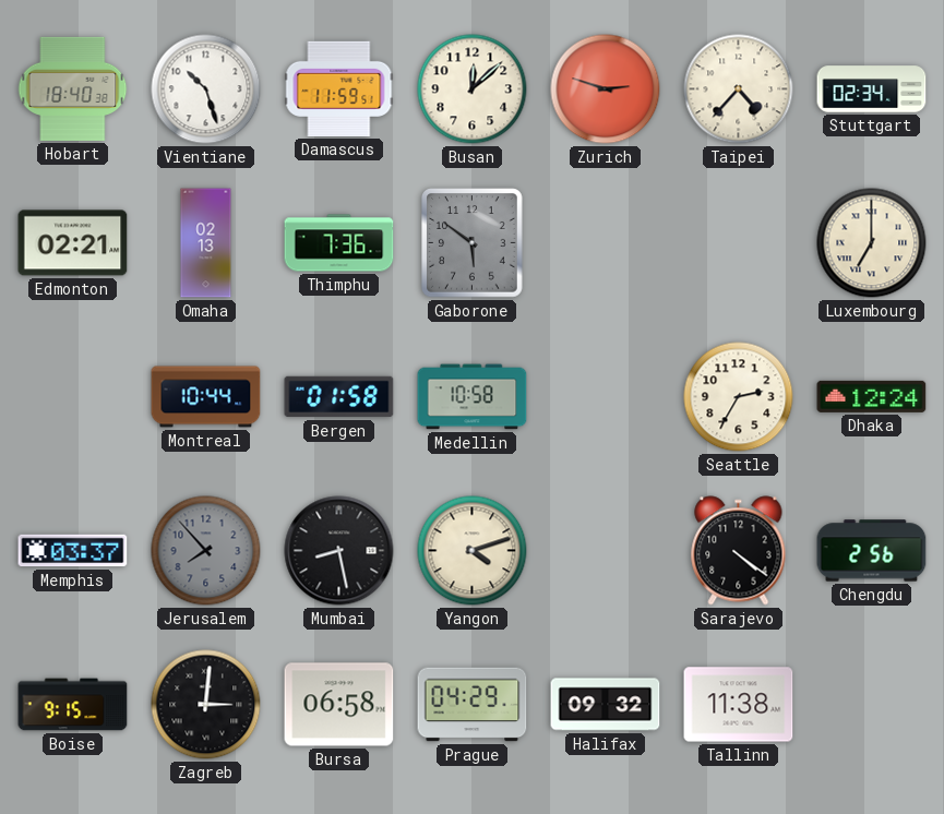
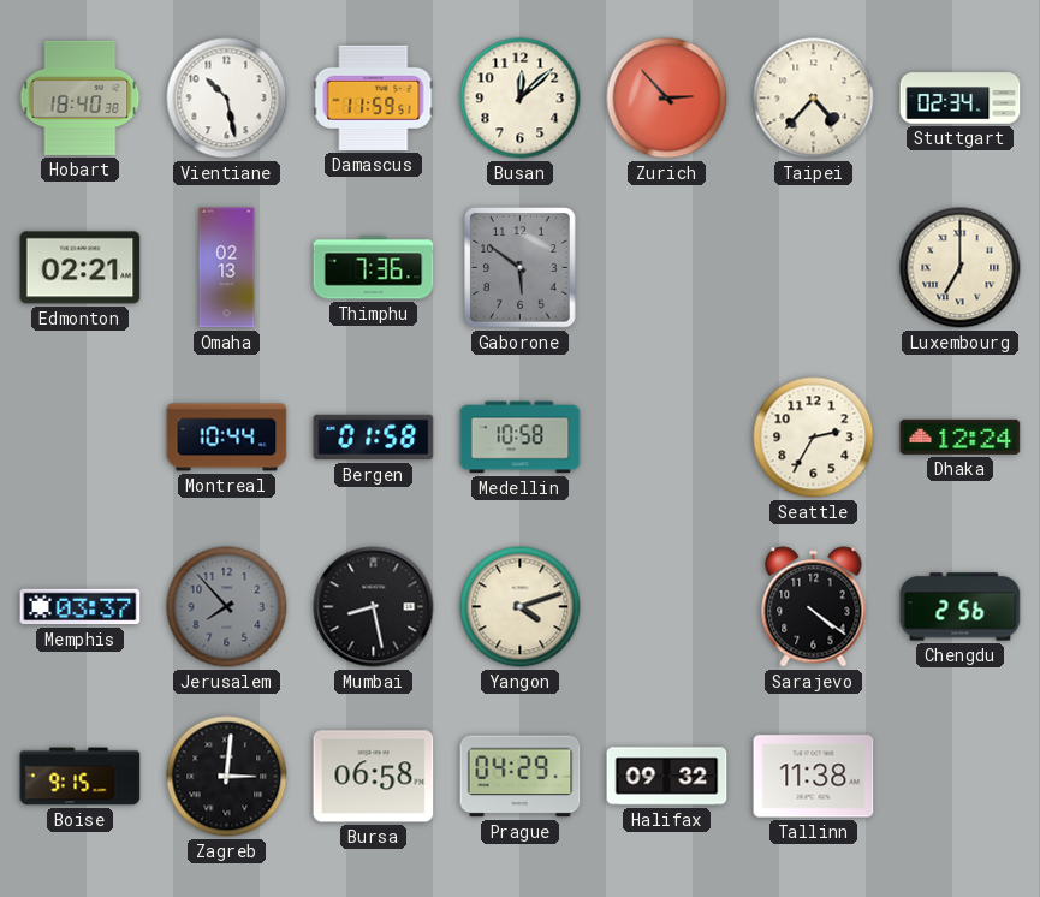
Vientiane: 10:27 -> 10:28 (227, 99)
Zurich: 2:48 -> 2:53 (667, 99)
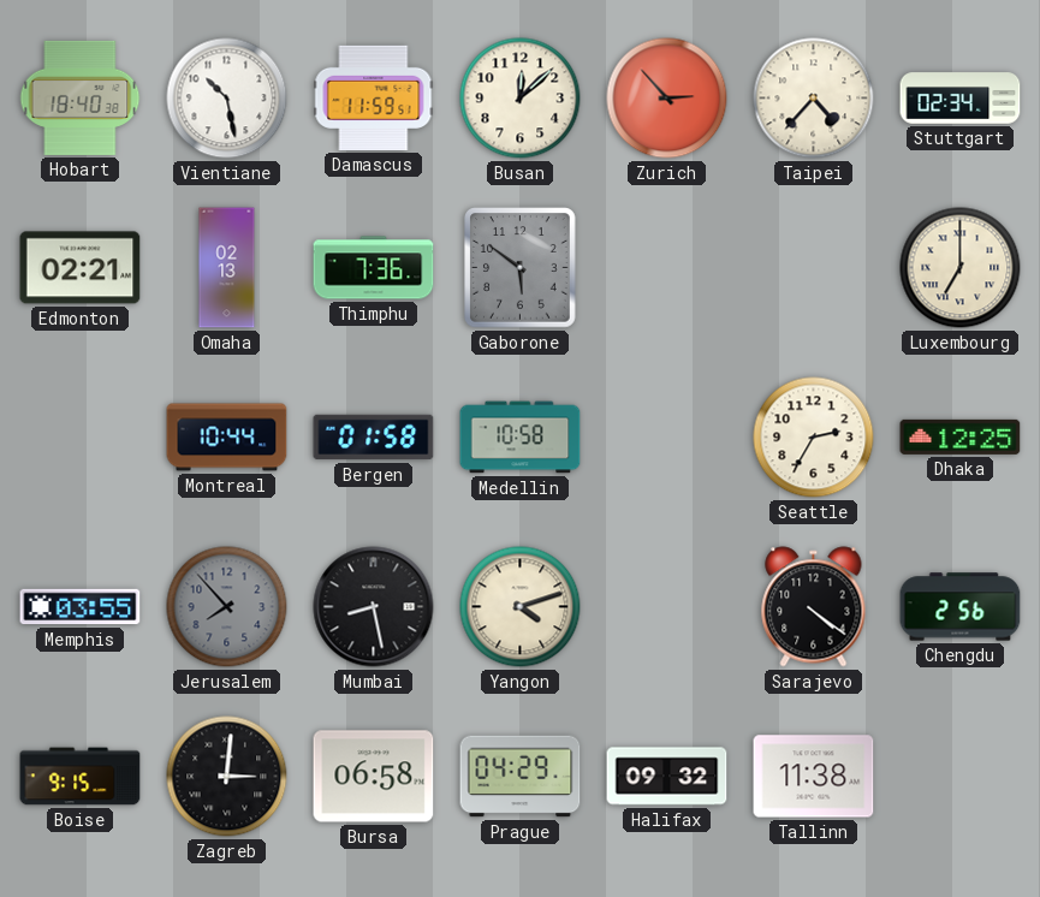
Dhaka: 12:24 -> 12:25 (961, 436)
Memphis: 03:37 -> 03:55 (81, 607)
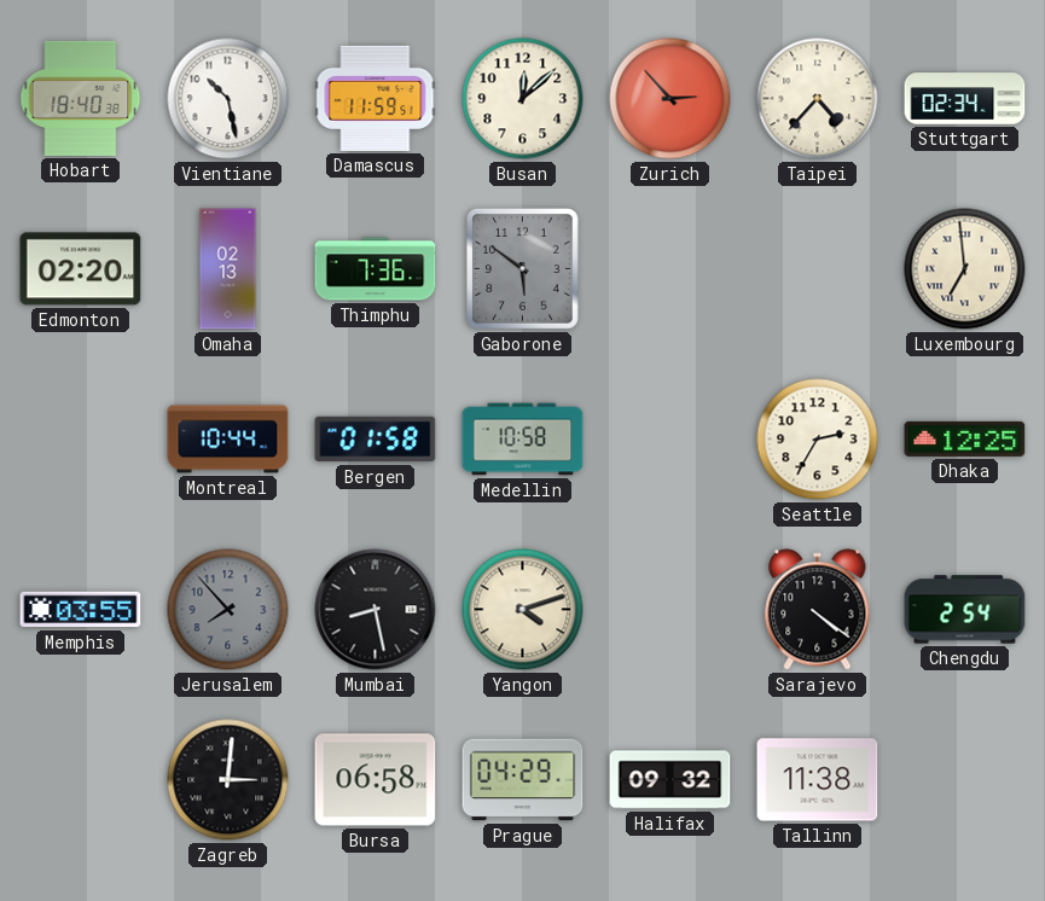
Edmonton: 02:21 -> 02:20 (81, 269)
Luxembourg: 7:00 -> 6:59 (965, 269)
Chengdu: 2:56 -> 2:54 (965, 610)
Boise: 9:15 -> none (81, 777)
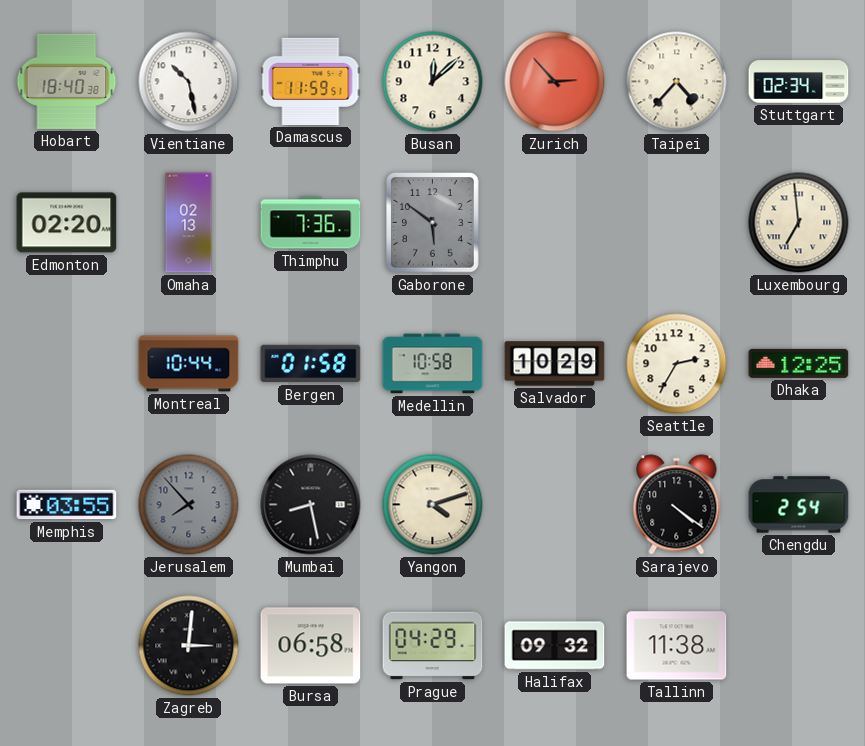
Salvador: none -> 10:29 (555, 364)
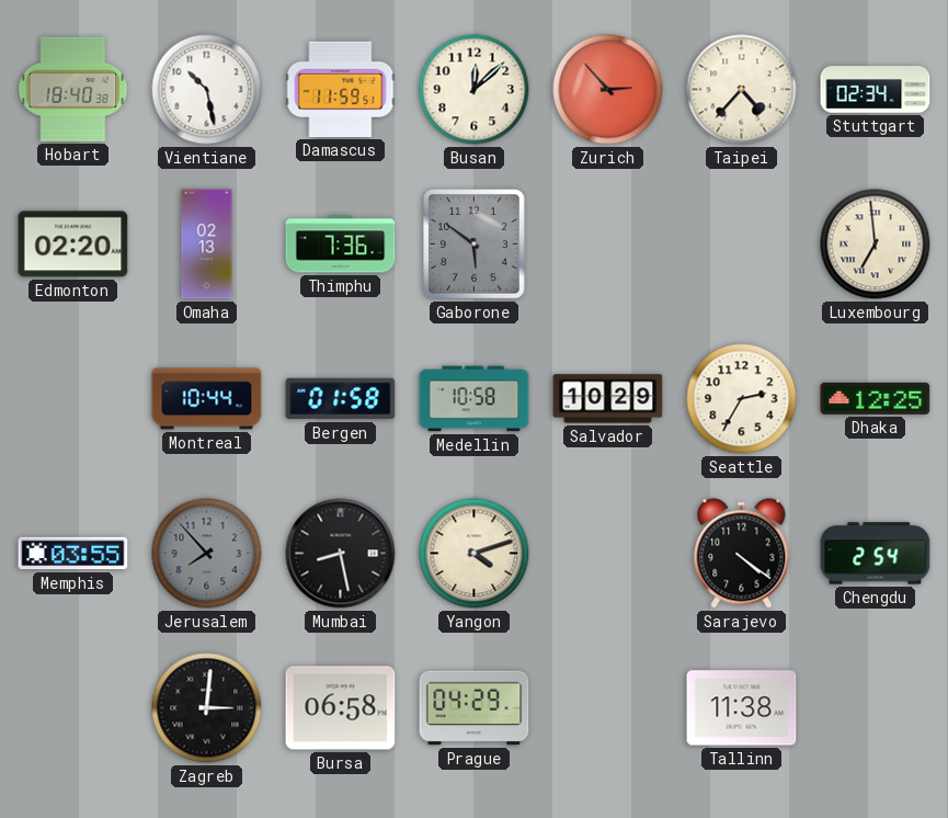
Halifax: 09:32 -> none (555, 646)
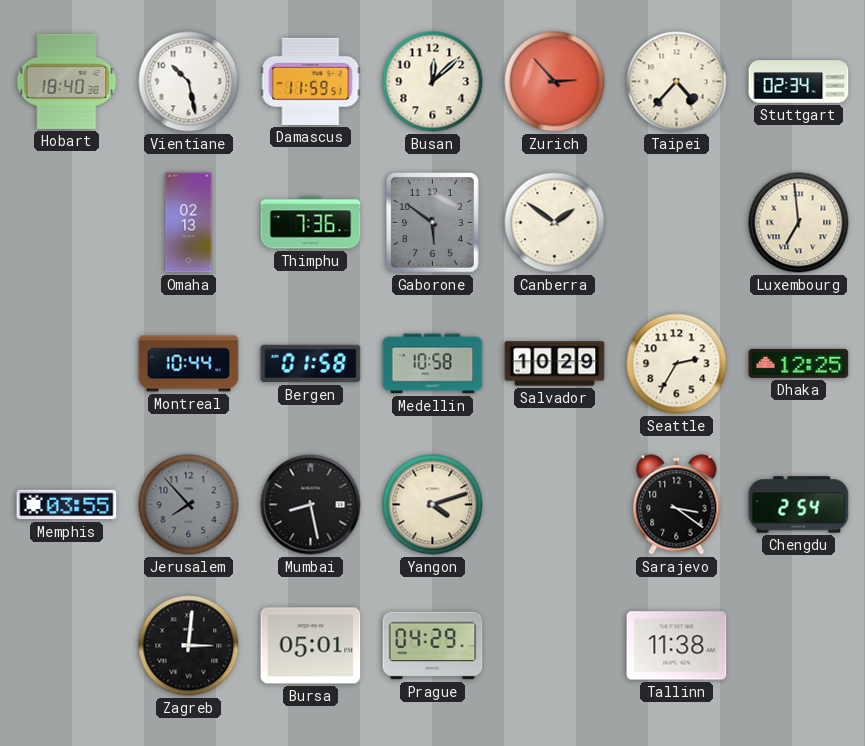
Edmonton: 02:20 -> none (73, 245)
Canberra: none -> 1:51 (555, 223)
Sarajevo: 4:21 -> 3:21 (677, 505)
Bursa: 06:58 -> 05:01 (311, 646)
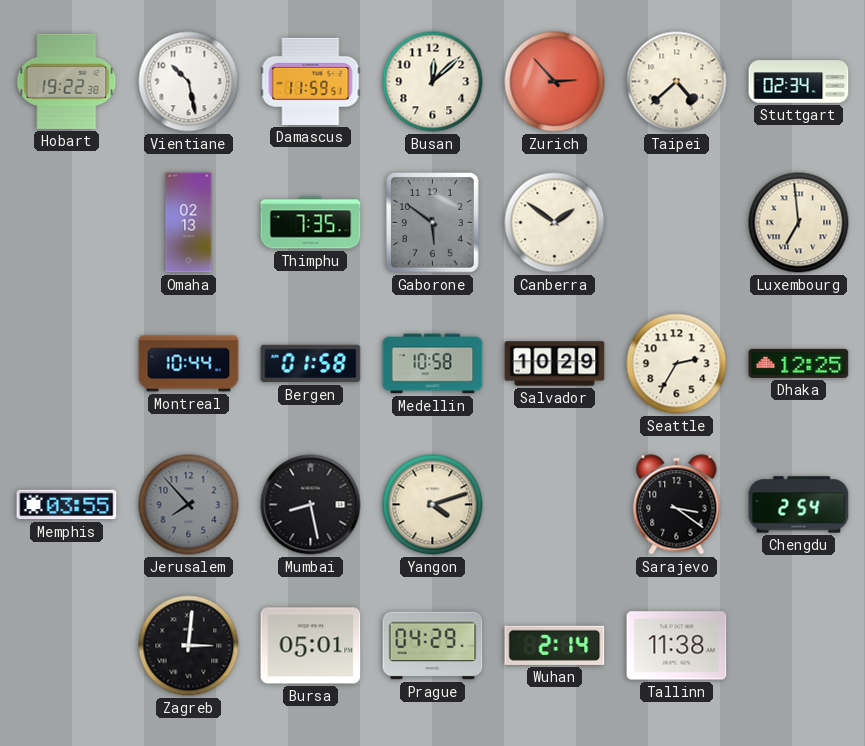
Hobart: 18:40 -> 19:22 (67, 81)
Taipei: 4:37 -> 4:38 (677, 82)
Thimphu: 7:36 -> 7:35 (311, 223)
Wuhan: none -> 2:14 (555, 645)
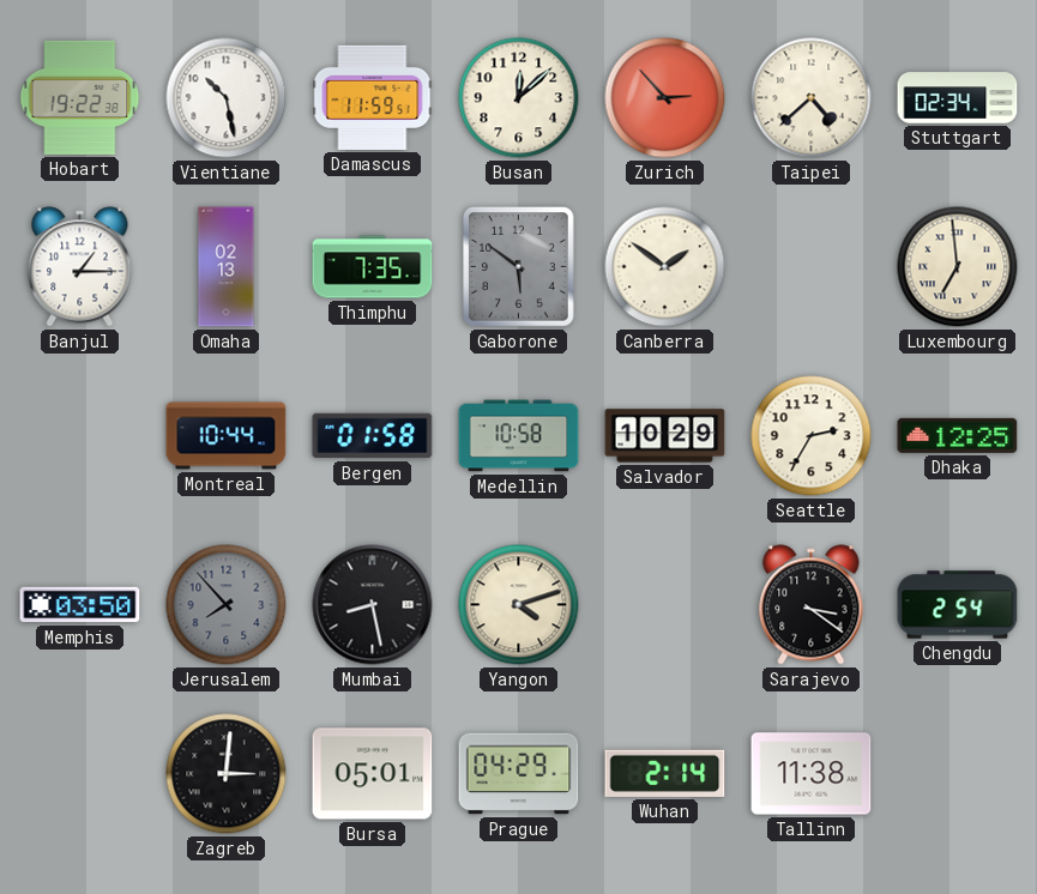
Banjul: none -> 1:15 (80, 267)
Memphis: 03:55 -> 03:50 (80, 605)
